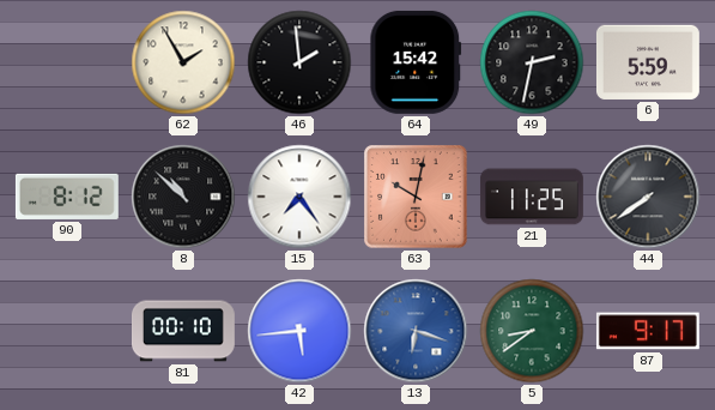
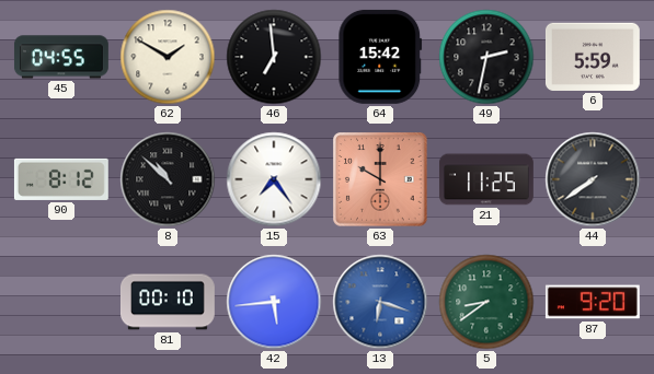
45: none -> 04:55 (61, 57)
62: 1:55 -> 1:50 (168, 57)
46: 1:59 -> 6:59 (274, 57)
63: 10:02 -> 10:00 (380, 179)
87: 9:17 -> 9:20 (593, 302)
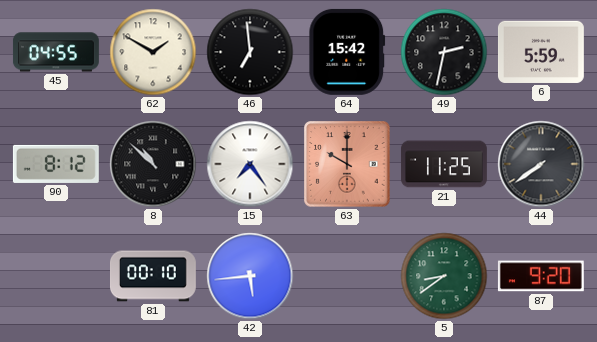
13: 6:18 -> none (380, 302)
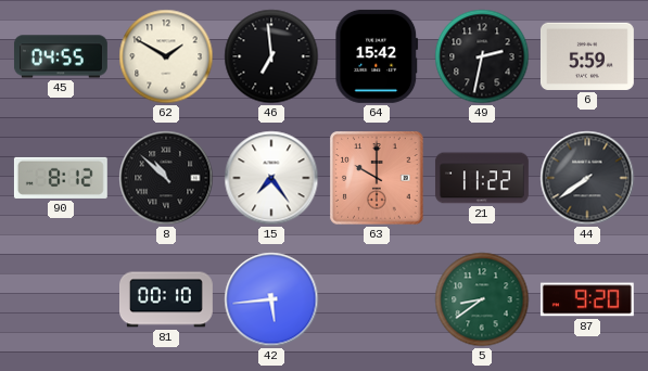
21: 11:25 -> 11:22 (482, 178)
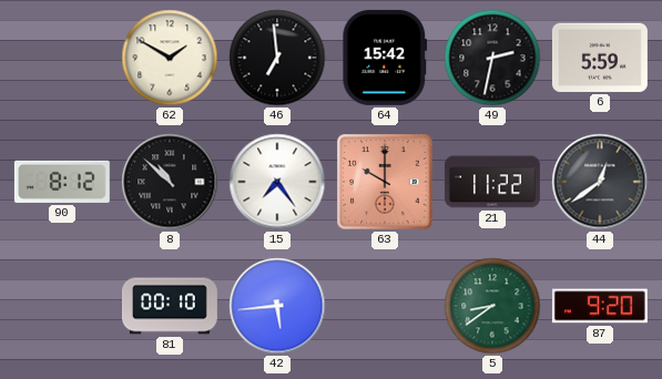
45: 04:55 -> none (61, 56)
44: 7:39 -> 12:39 (600, 182)
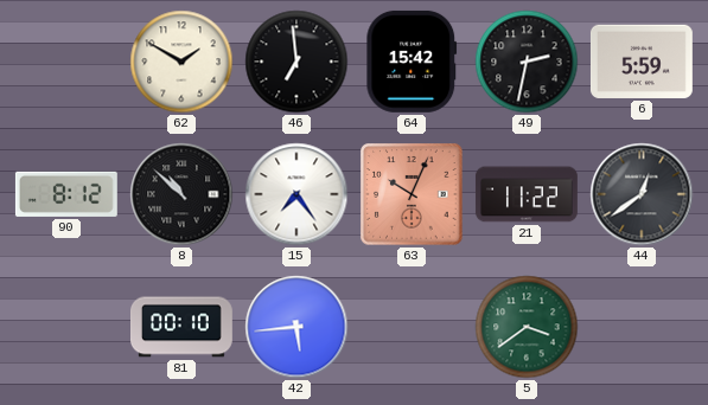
63: 10:00 -> 10:04 (412, 194)
5: 8:39 -> 3:39 (527, 327)
87: 9:20 -> none (600, 306)
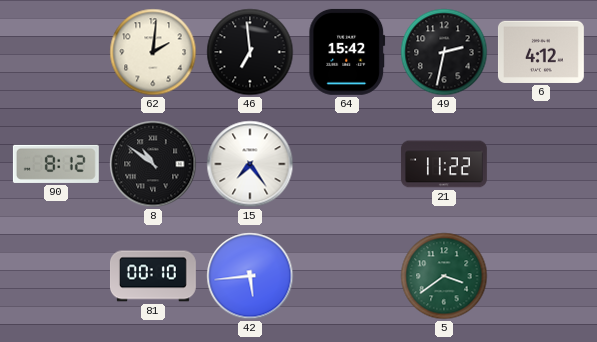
62: 1:50 -> 2:01 (153, 52)
6: 5:59 -> 4:12 (541, 52)
8: 10:52 -> 10:51 (153, 164)
63: 10:04 -> none (412, 194)
44: 12:39 -> none (642, 194)
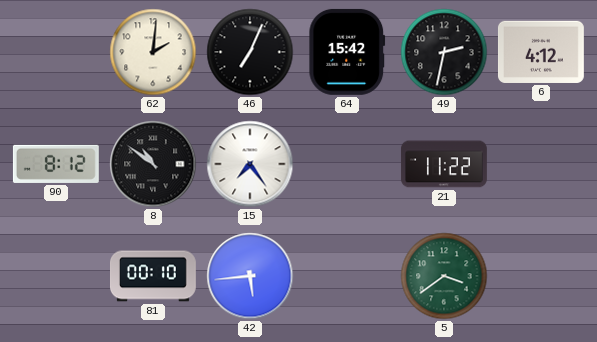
46: 6:59 -> 7:04 (250, 52)
